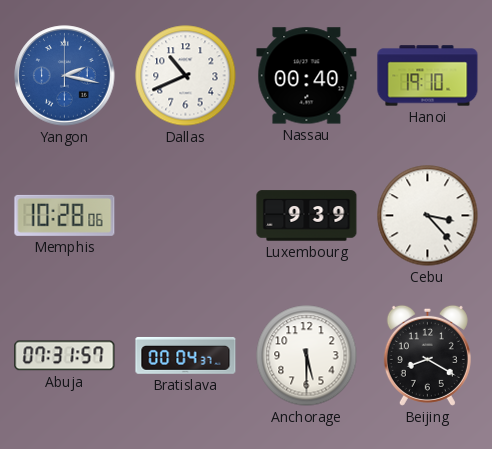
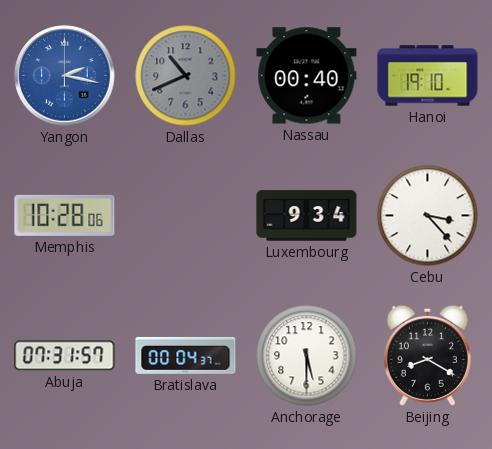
Dallas dial: white -> grey (186, 76)
Luxembourg: 9:39 -> 9:34 (307, 216)
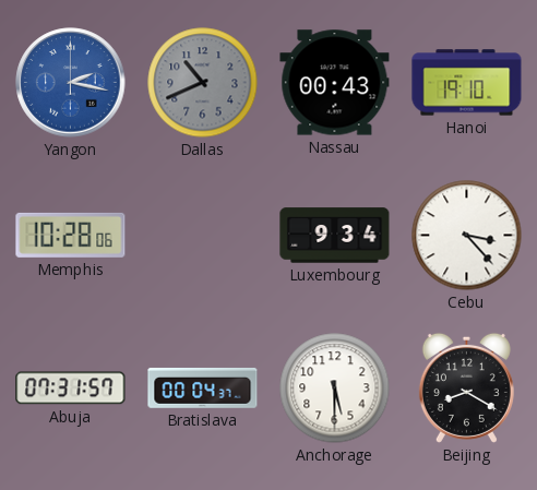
Nassau: 00:40 -> 00:43 (335, 83)
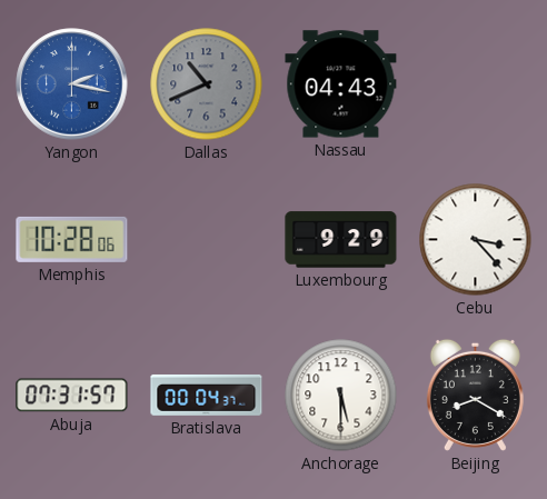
Nassau: 00:43 -> 04:43 (341, 84)
Hanoi: 19:10 -> none (467, 83)
Luxembourg: 9:34 -> 9:29 (341, 240)
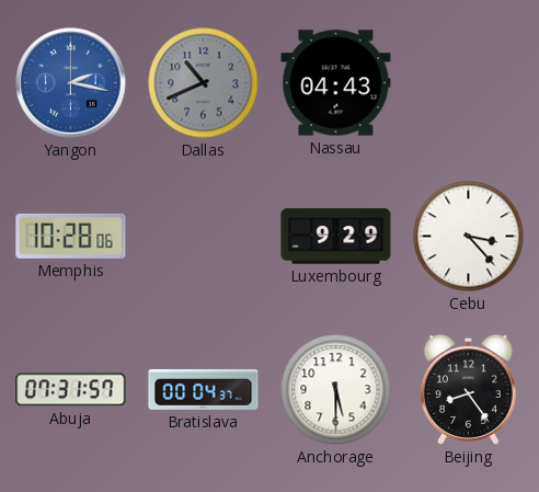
Beijing: 8:20 -> 8:24 (468, 389)
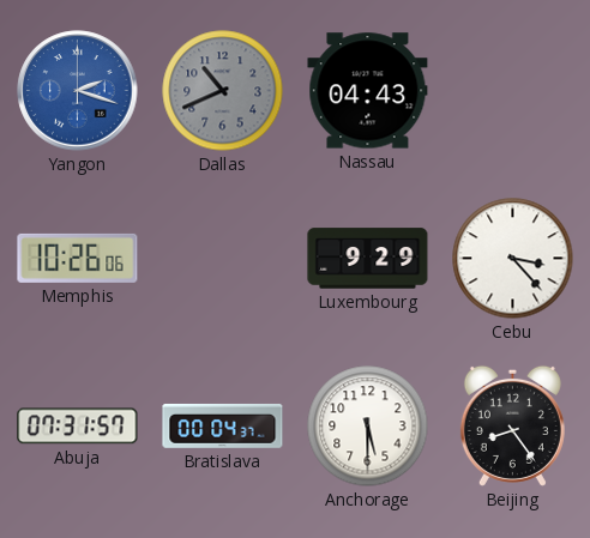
Yangon: 2:17 -> 2:18 (78, 91)
Memphis: 10:28 -> 10:26 (78, 258)
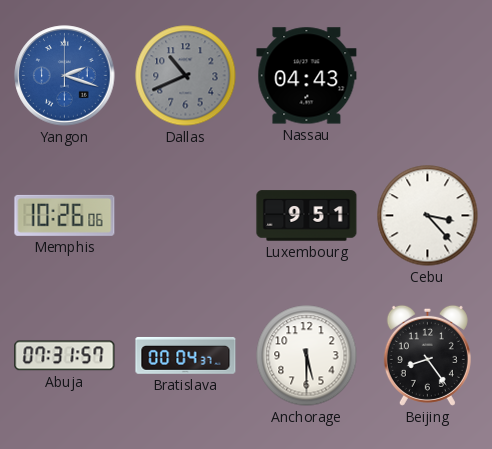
Luxembourg: 9:29 -> 9:51 (307, 216)
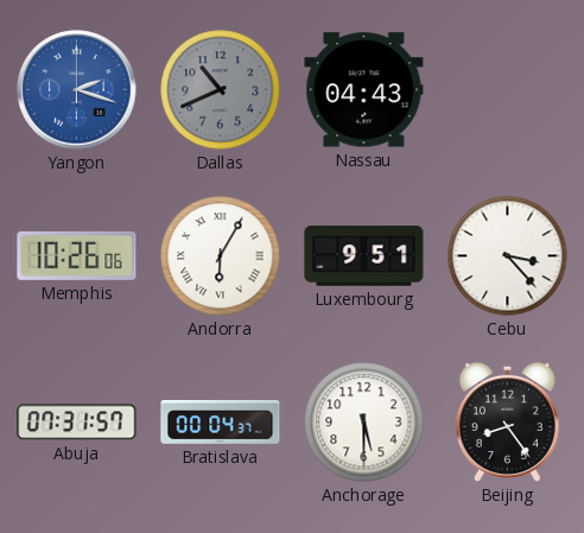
Andorra: none -> 6:05 (221, 256)
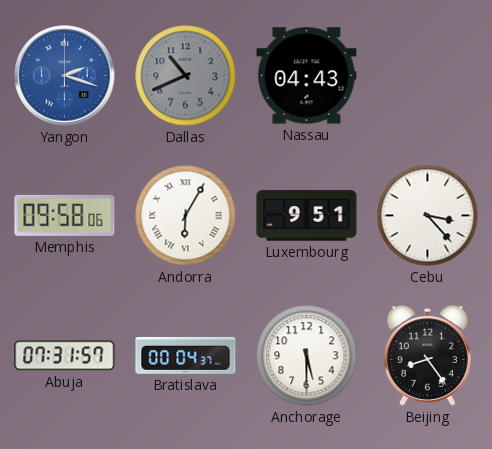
Memphis: 10:26 -> 09:58 (65, 215)
